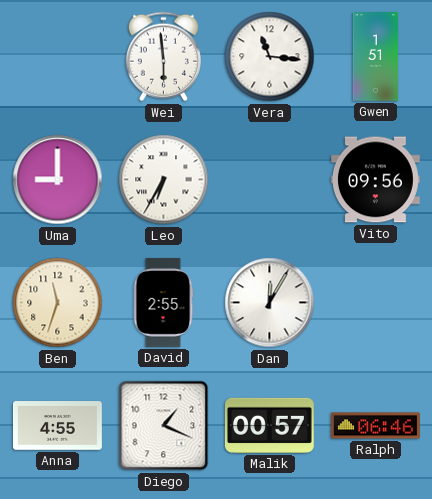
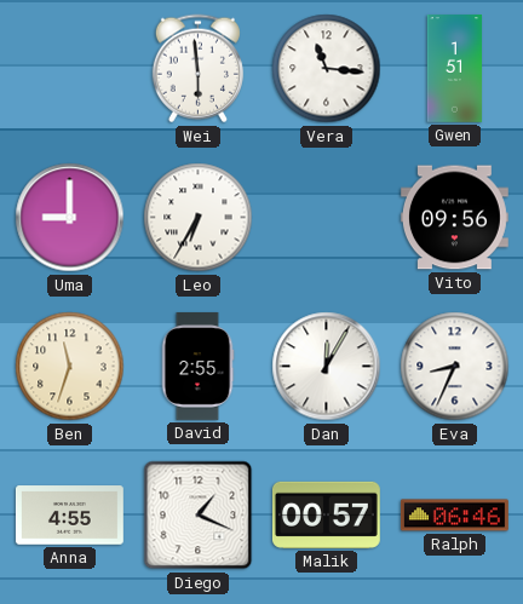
Eva: none -> 8:34 (455, 367)
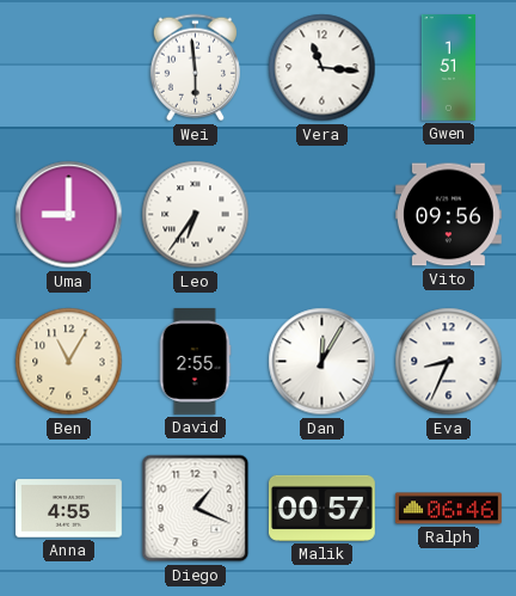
Leo: 6:35 -> 6:36 (196, 215)
Ben: 11:33 -> 11:05 (69, 362)
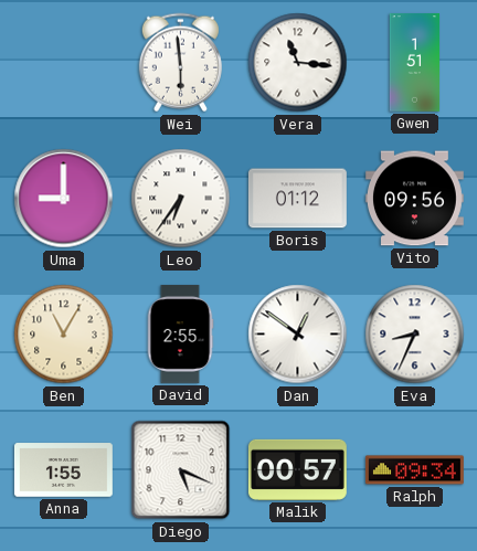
Boris: none -> 01:12 (297, 199)
Dan: 12:05 -> 12:51 (298, 335)
Anna: 4:55 -> 1:55 (63, 470)
Diego: 1:19 -> 5:19 (181, 470)
Ralph: 06:46 -> 09:34 (414, 470)
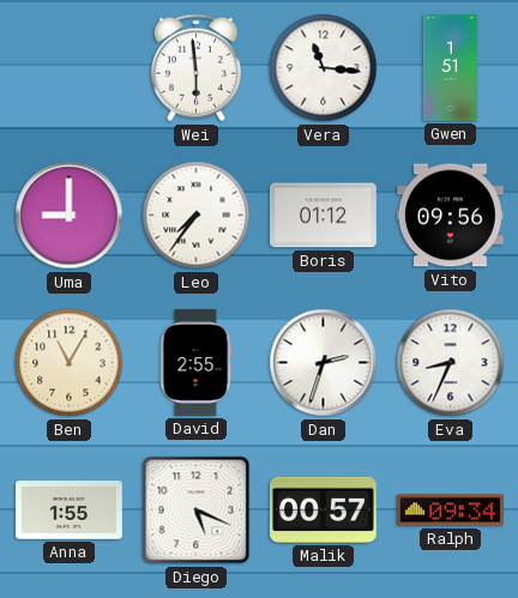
Leo: 6:36 -> 7:36 (197, 216)
Dan: 12:51 -> 2:33 (324, 363)
